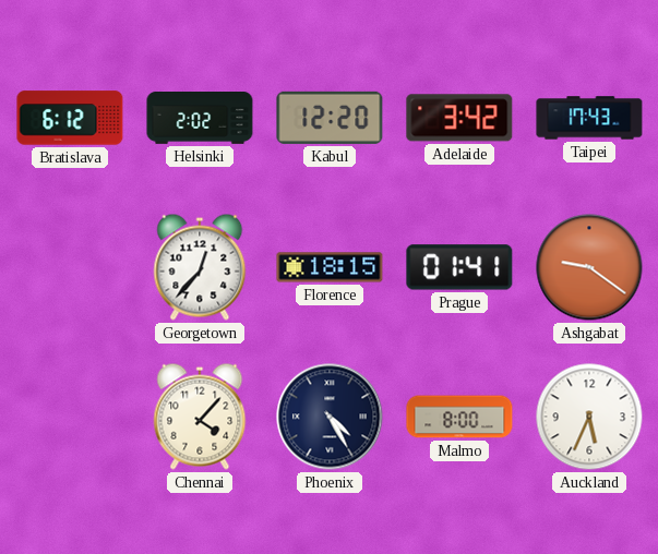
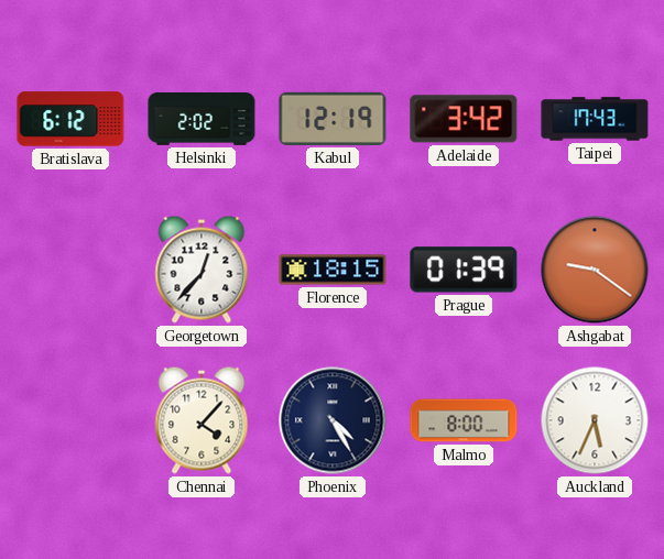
Kabul: 12:20 -> 12:19 (333, 119)
Prague: 01:41 -> 01:39 (464, 270)
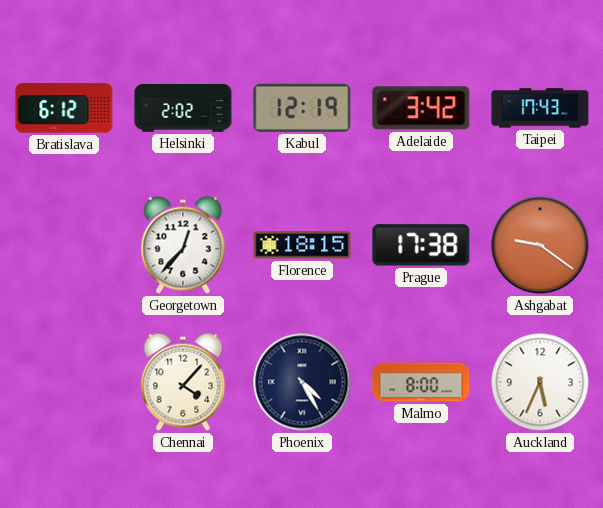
Prague: 01:39 -> 17:38 (421, 245)
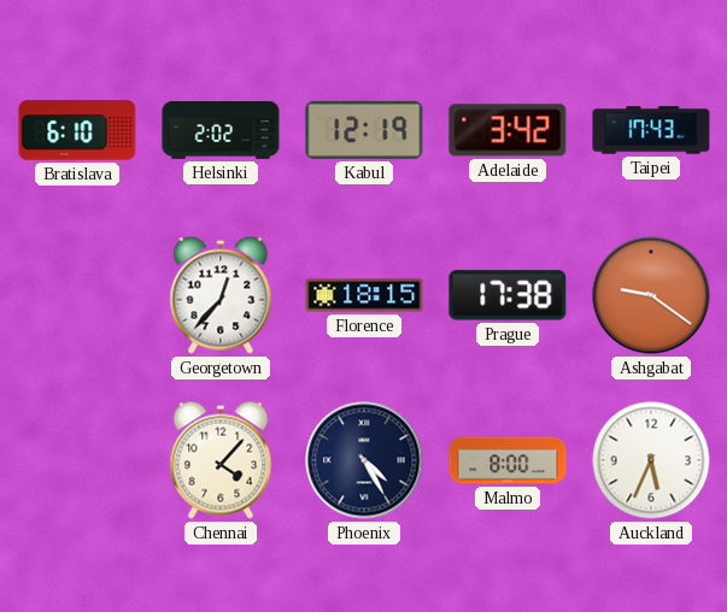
Bratislava: 6:12 -> 6:10 (77, 130)
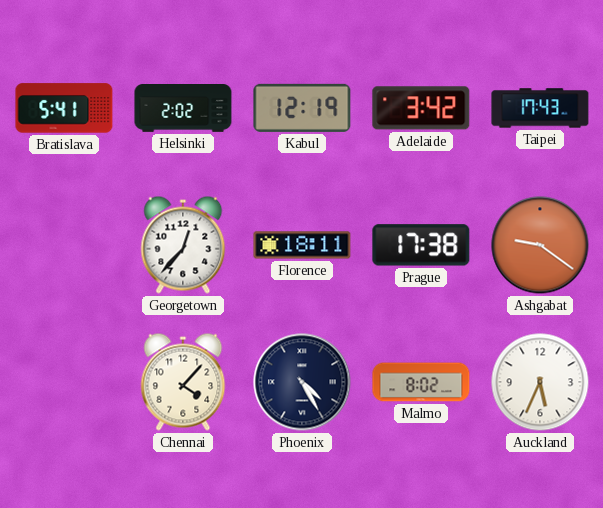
Bratislava: 6:10 -> 5:41 (64, 108)
Florence: 18:15 -> 18:11 (302, 245)
Malmo: 8:00 -> 8:02 (421, 382)
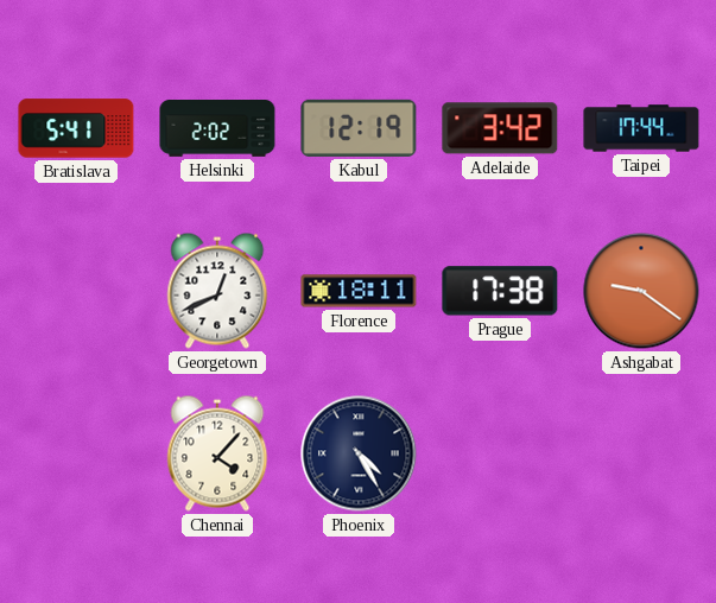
Taipei: 17:43 -> 17:44 (641, 128)
Georgetown: 12:37 -> 12:41 (217, 291)
Malmo: 8:02 -> none (421, 382)
Auckland: 5:34 -> none (540, 382)
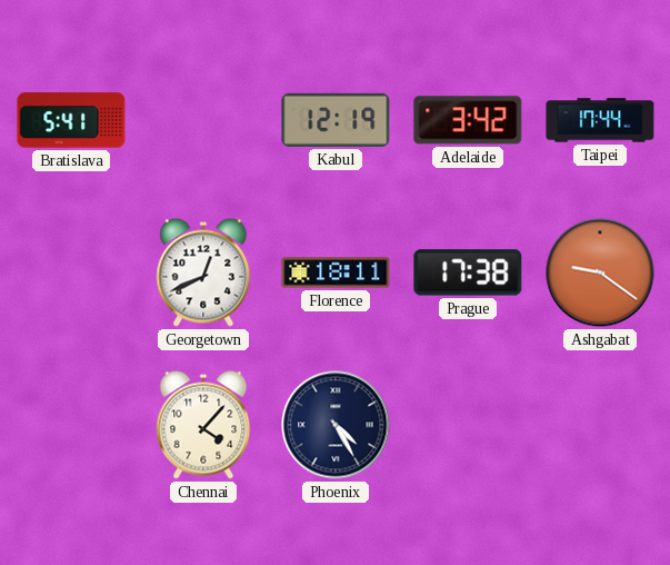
Helsinki: 2:02 -> none (217, 128)
